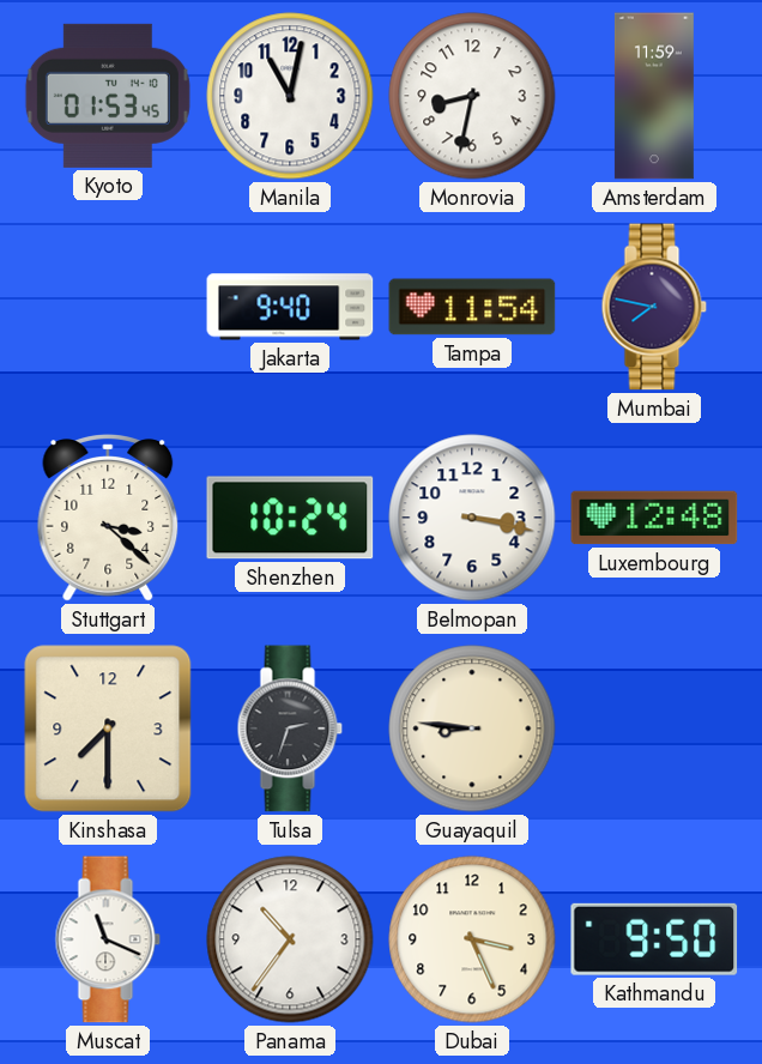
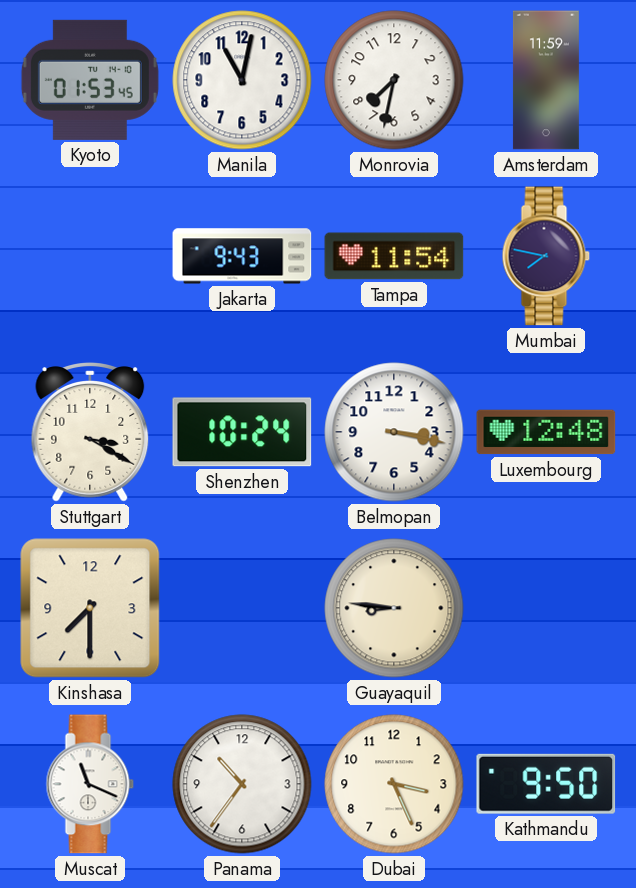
Monrovia: 8:32 -> 7:32 (394, 80)
Jakarta: 9:40 -> 9:43 (242, 256)
Stuttgart: 3:22 -> 3:20 (90, 432)
Tulsa: 2:33 -> none (290, 729)
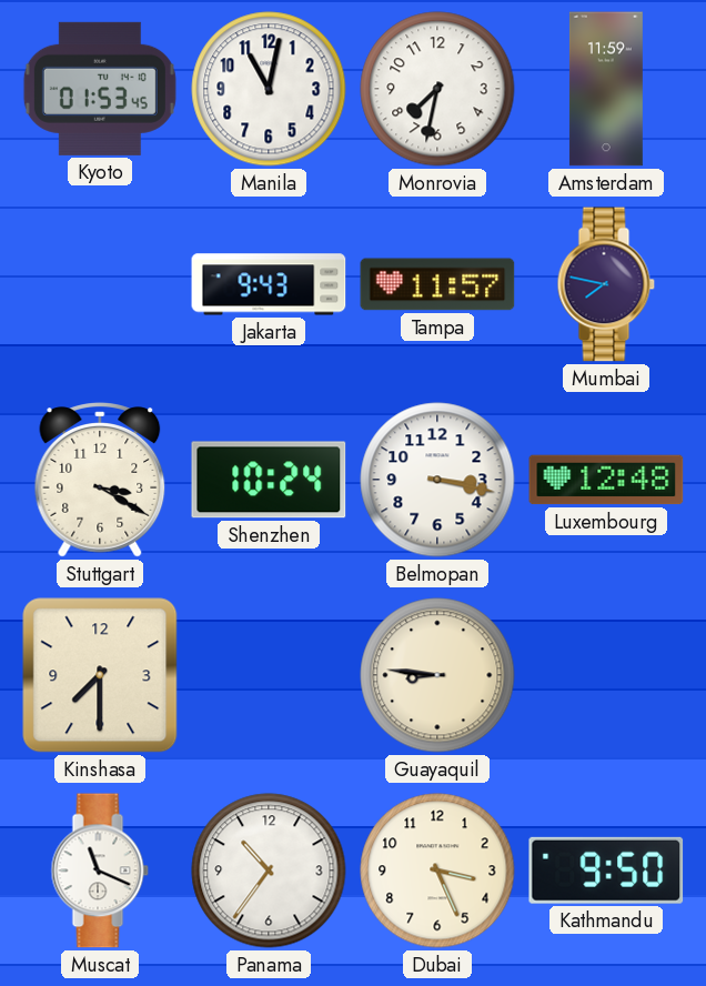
Tampa: 11:54 -> 11:57 (437, 284)
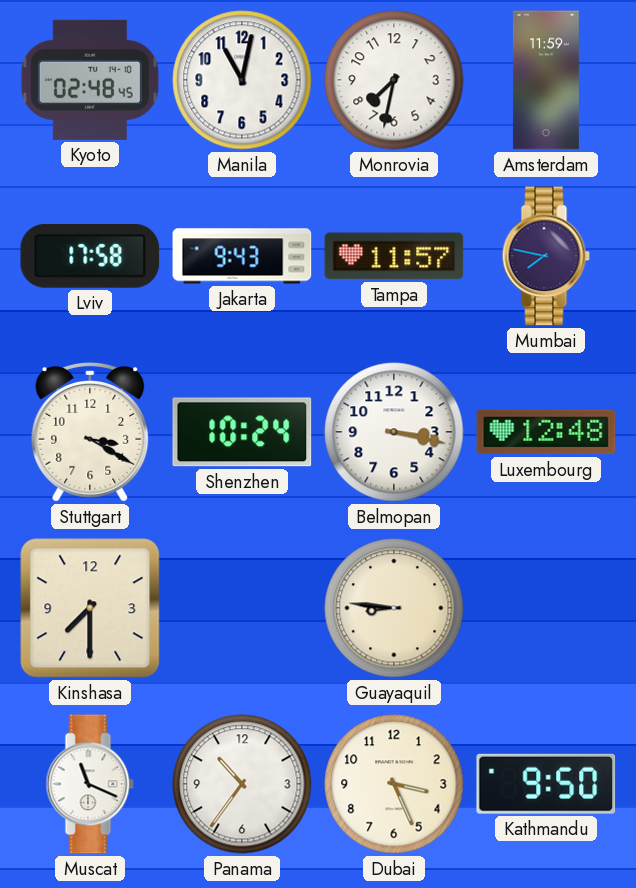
Kyoto: 01:53 -> 02:48 (90, 80)
Lviv: none -> 17:58 (90, 256)
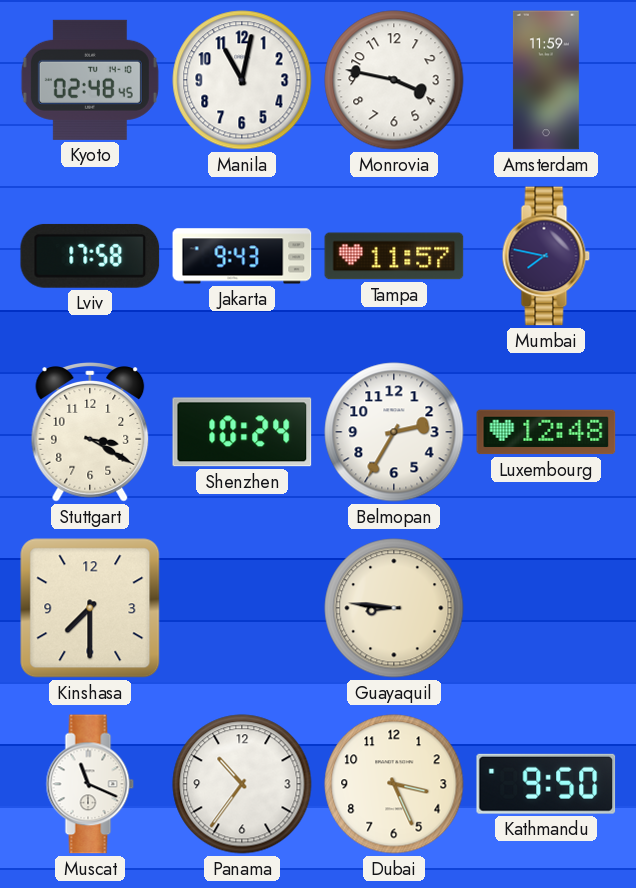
Monrovia: 7:32 -> 3:47 (394, 80)
Belmopan: 3:17 -> 2:35 (394, 432)
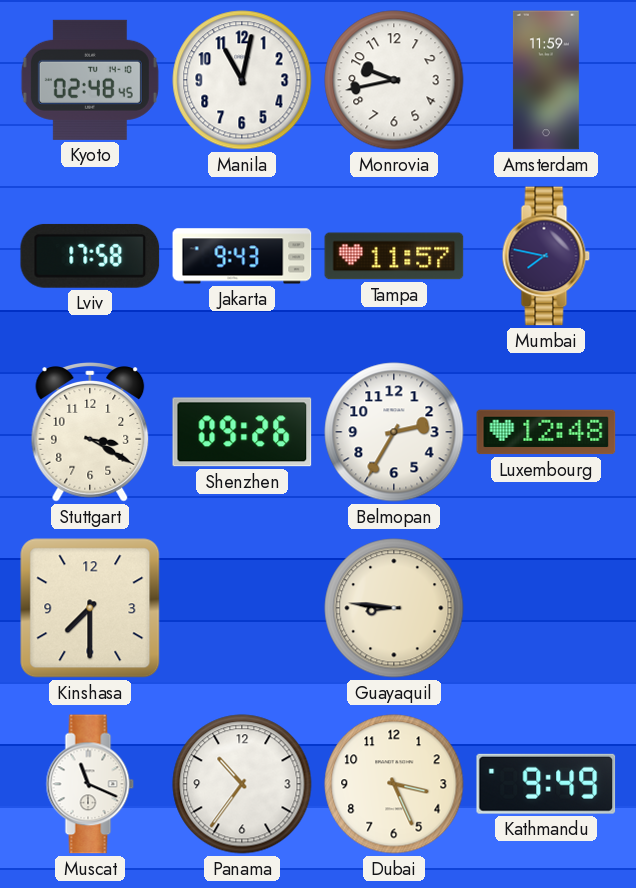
Monrovia: 3:47 -> 9:43 (394, 80)
Shenzhen: 10:24 -> 09:26 (242, 432)
Kathmandu: 9:50 -> 9:49 (546, 784)
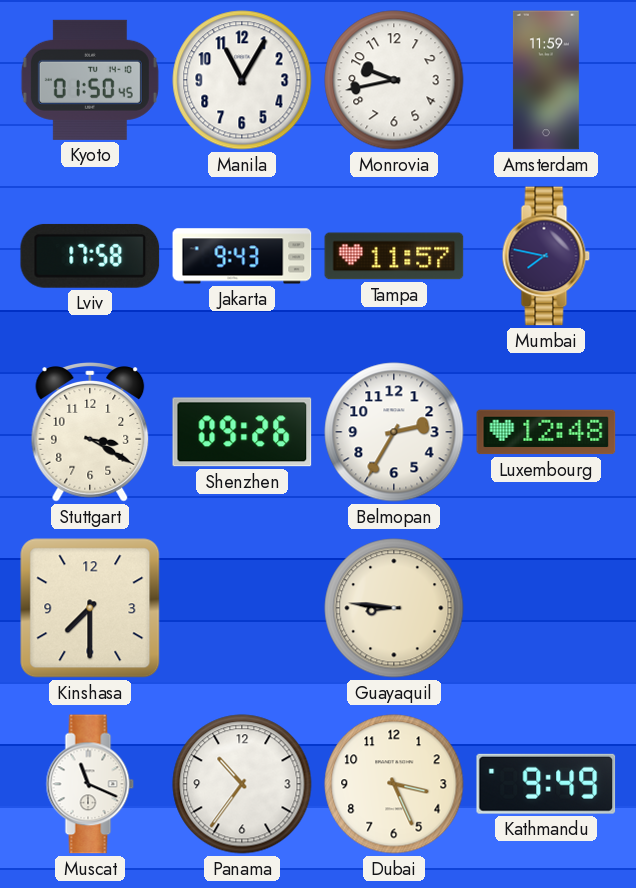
Kyoto: 02:48 -> 01:50 (90, 80)
Manila: 11:02 -> 11:05 (242, 80)
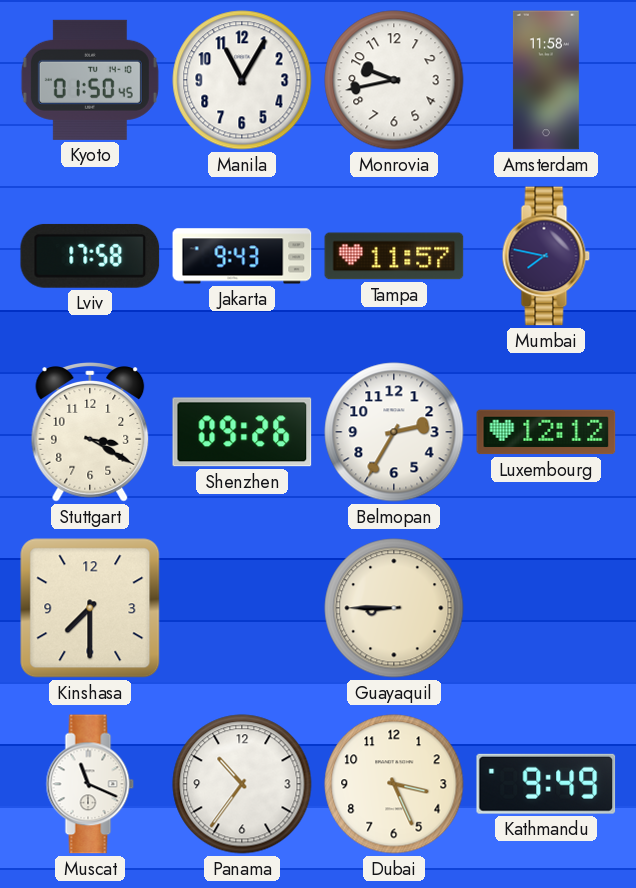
Amsterdam: 11:59 -> 11:58 (546, 80)
Luxembourg: 12:48 -> 12:12 (546, 432)
Guayaquil: 8:46 -> 8:45 (394, 608)
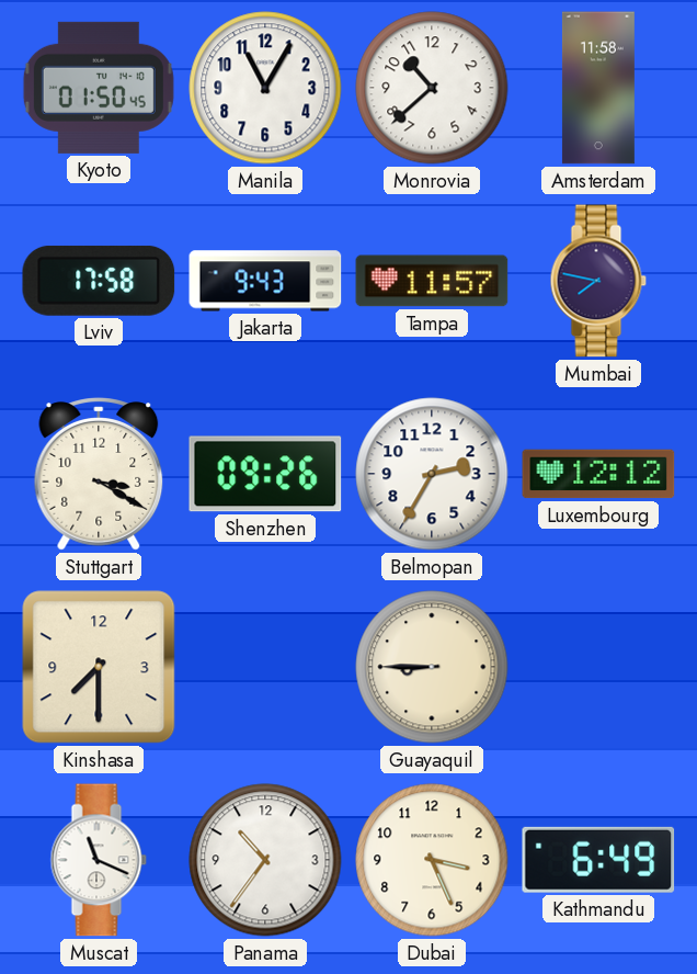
Monrovia: 9:43 -> 10:38 (432, 88)
Kathmandu: 9:49 -> 6:49 (598, 860)
